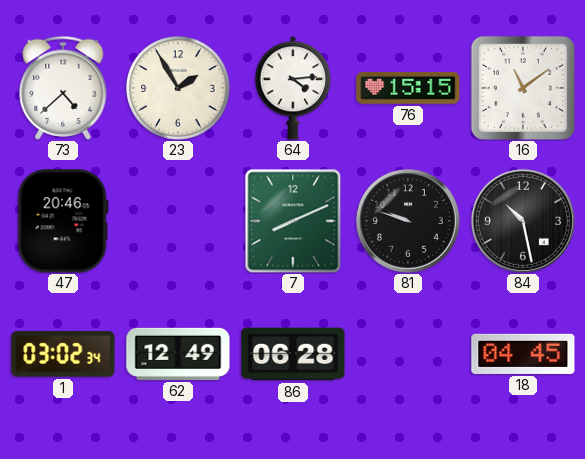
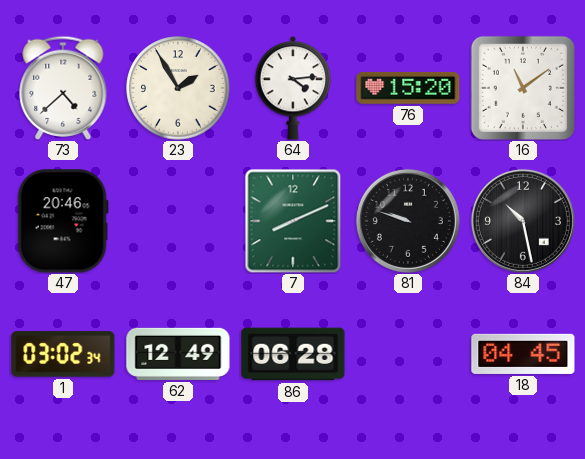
76: 15:15 -> 15:20 (408, 88)
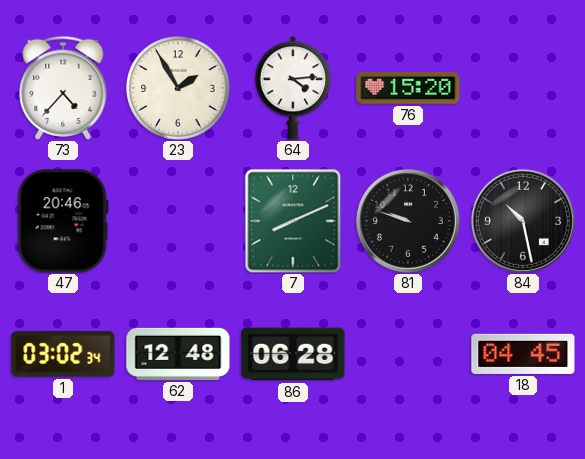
73: 4:38 -> 4:37 (63, 87)
16: 11:09 -> none (523, 88)
62: 12:49 -> 12:48 (178, 354)
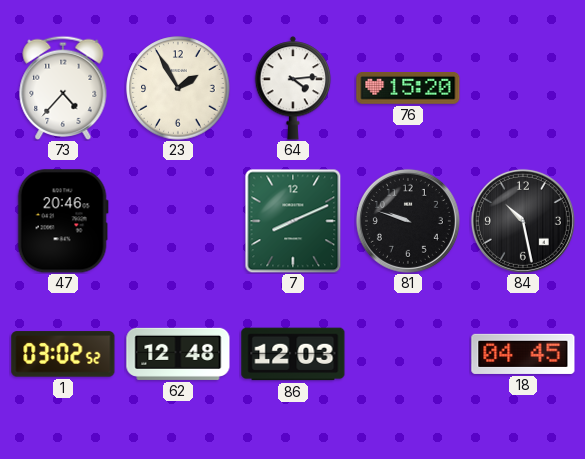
1: 03:02:34 -> 03:02:52 (63, 354)
86: 06:28 -> 12:03 (293, 354)
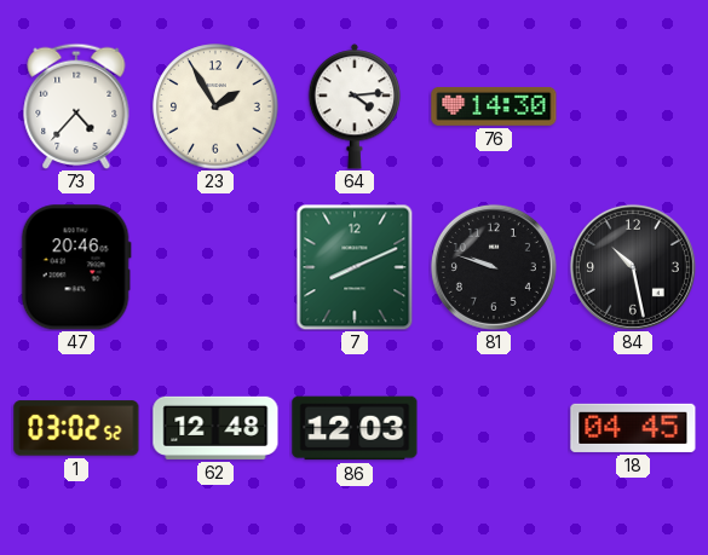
76: 15:20 -> 14:30 (494, 106)
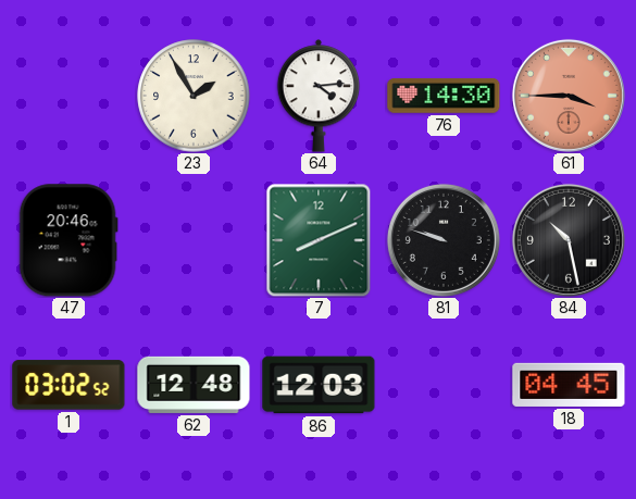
73: 4:37 -> none (76, 105)
61: none -> 3:45 (569, 96)
